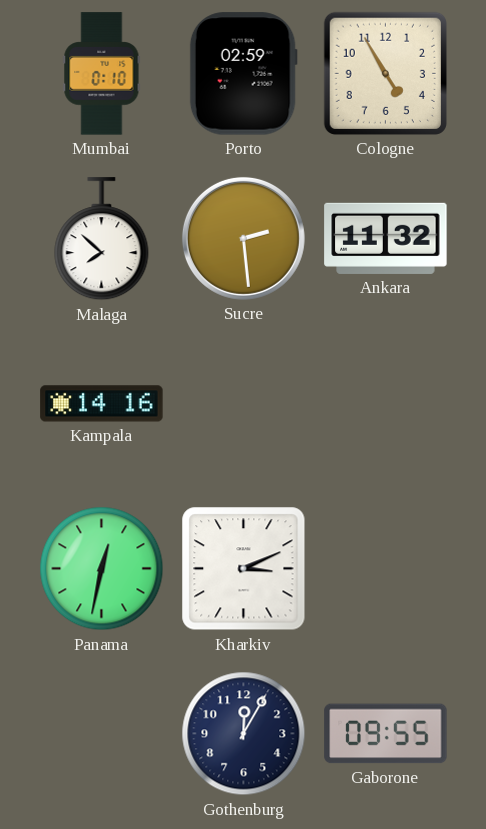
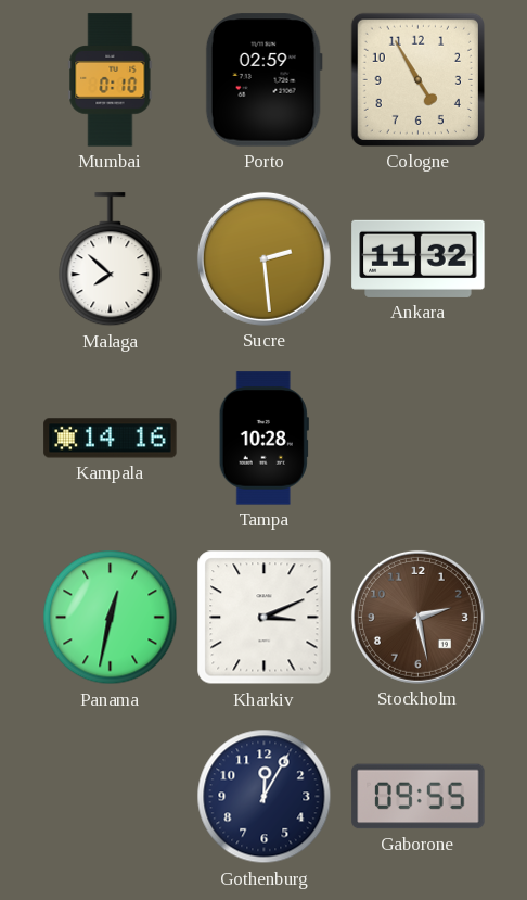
Tampa: none -> 10:28 (263, 439)
Stockholm: none -> 2:28 (417, 617)
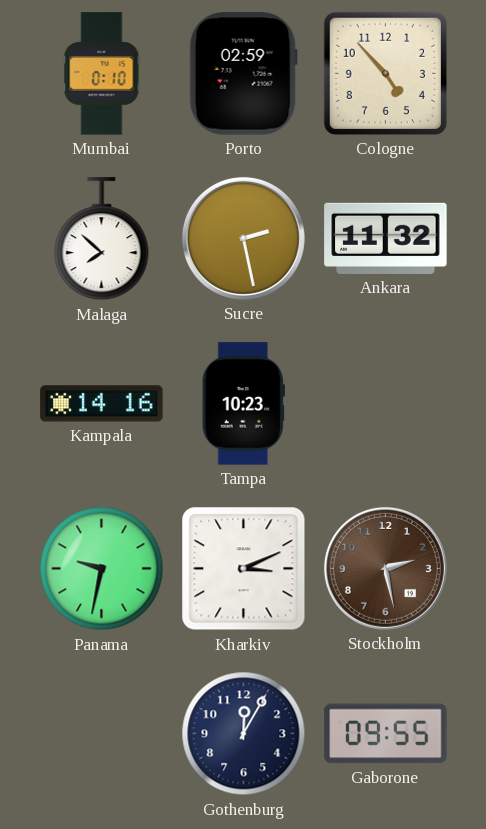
Cologne: 4:55 -> 4:53 (385, 73)
Sucre: 2:29 -> 2:28 (243, 238)
Tampa: 10:28 -> 10:23 (243, 404)
Panama: 12:32 -> 9:32 (102, 569)
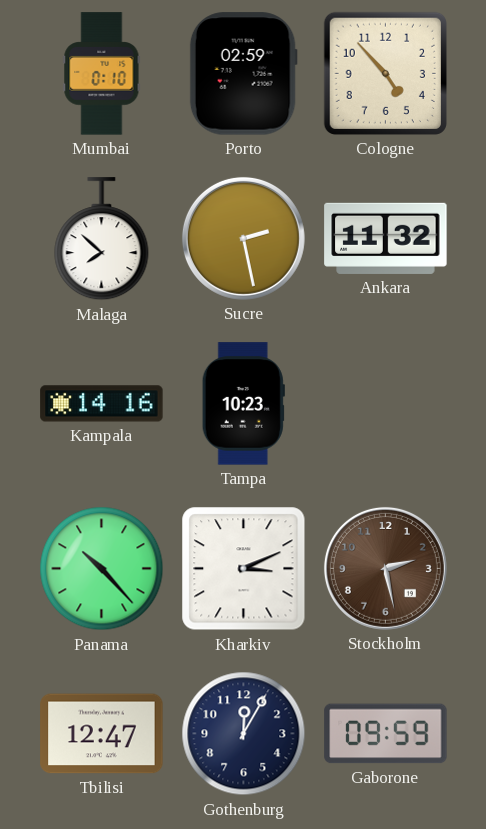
Panama: 9:32 -> 10:23 (102, 569)
Tbilisi: none -> 12:47 (102, 734)
Gaborone: 09:55 -> 09:59 (386, 734)
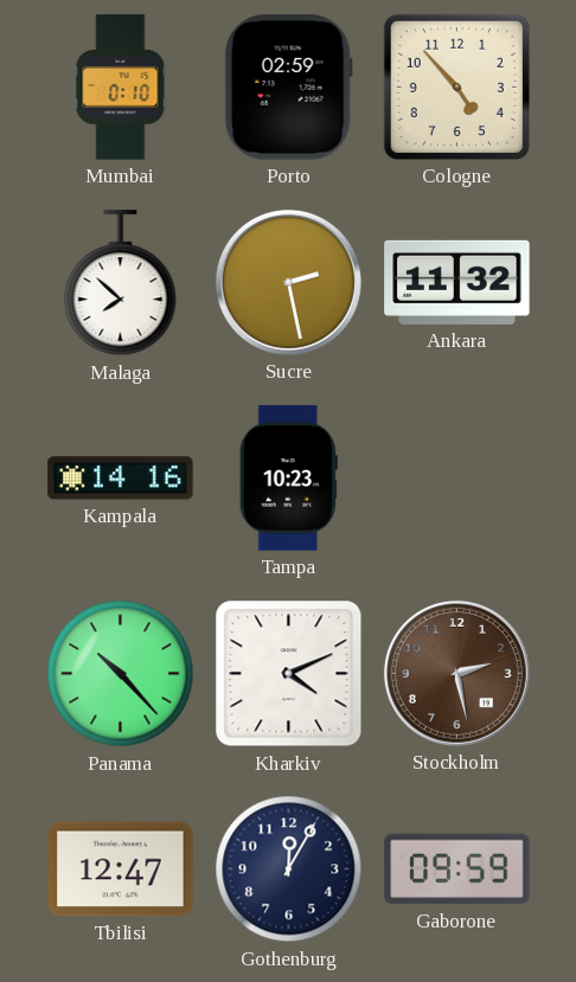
Kharkiv: 3:11 -> 4:11 (289, 674)
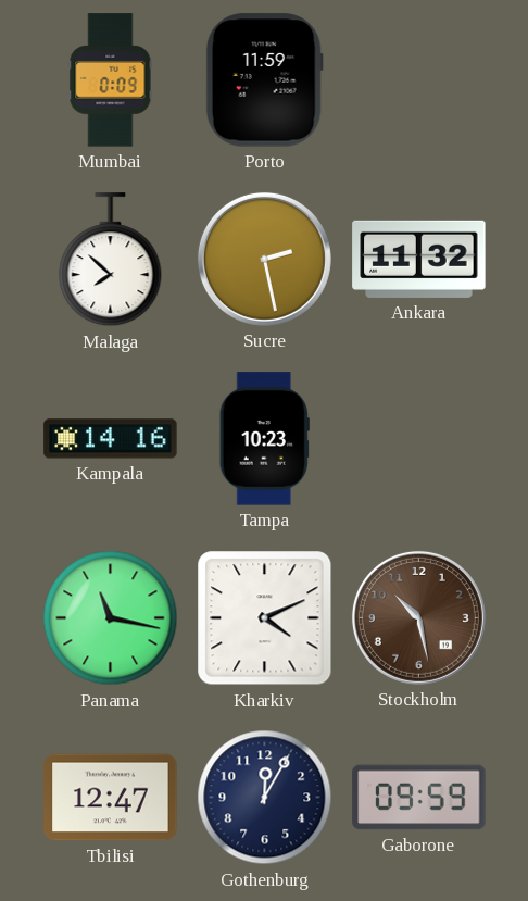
Mumbai: 0:10 -> 0:09 (111, 80)
Porto: 02:59 -> 11:59 (264, 80)
Cologne: 4:53 -> none (456, 86)
Panama: 10:23 -> 11:17 (111, 618)
Stockholm: 2:28 -> 10:28 (418, 617)
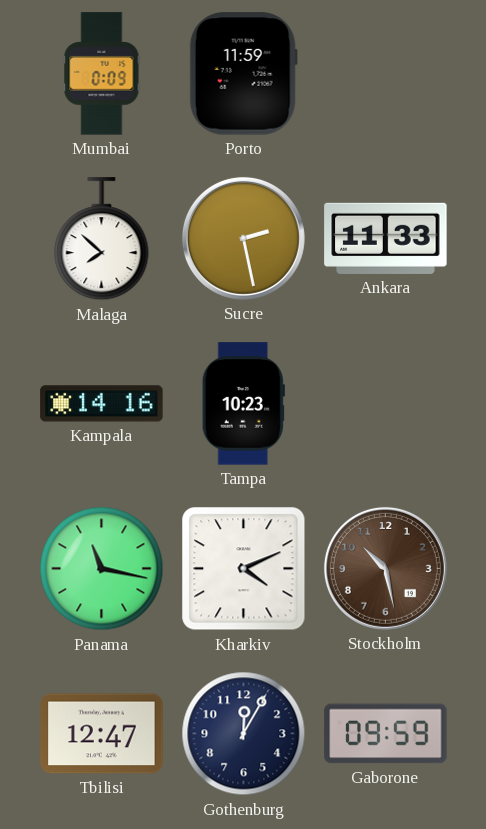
Ankara: 11:32 -> 11:33 (386, 238)
